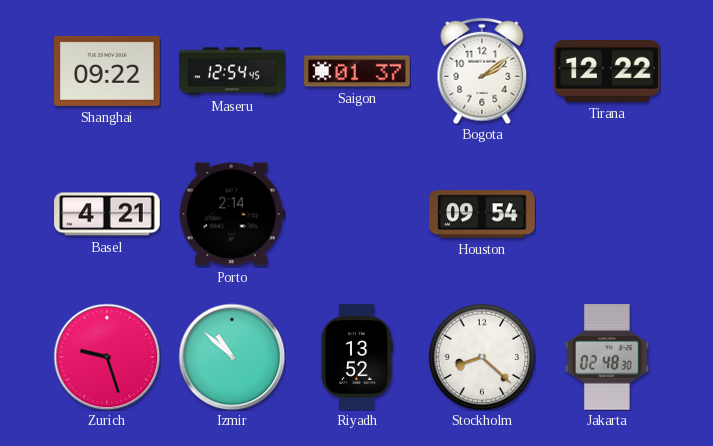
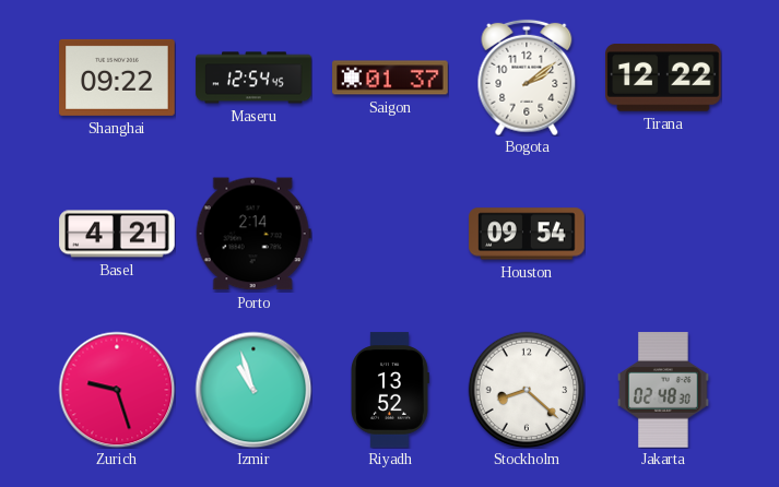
Izmir: 10:52 -> 10:57 (253, 390)
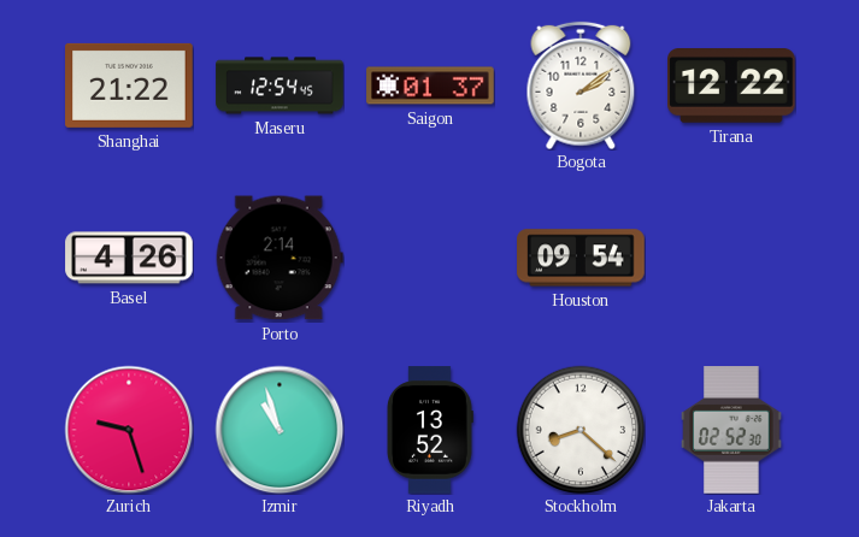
Shanghai: 09:22 -> 21:22 (129, 85)
Basel: 4:21 -> 4:26 (129, 258)
Jakarta: 02:48 -> 02:52 (731, 430)
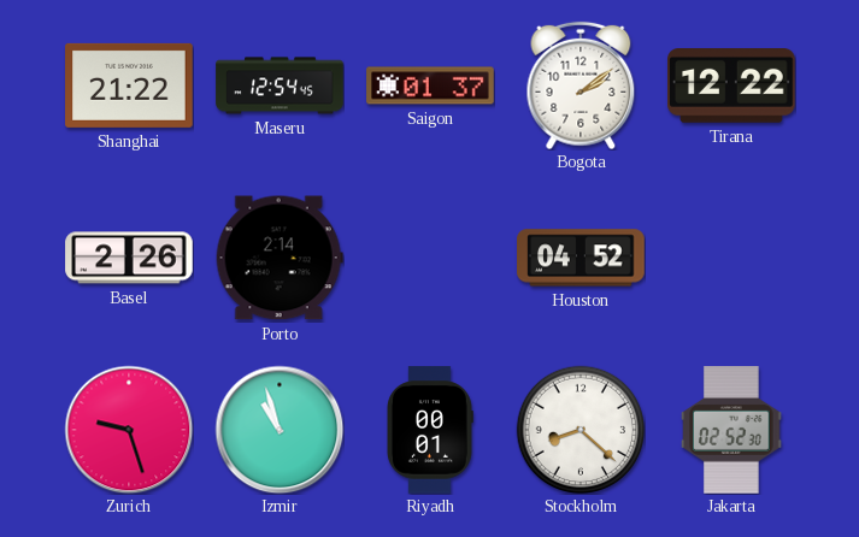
Basel: 4:26 -> 2:26 (129, 258)
Houston: 09:54 -> 04:52 (581, 258)
Riyadh: 13:52 -> 00:01 (430, 430)
